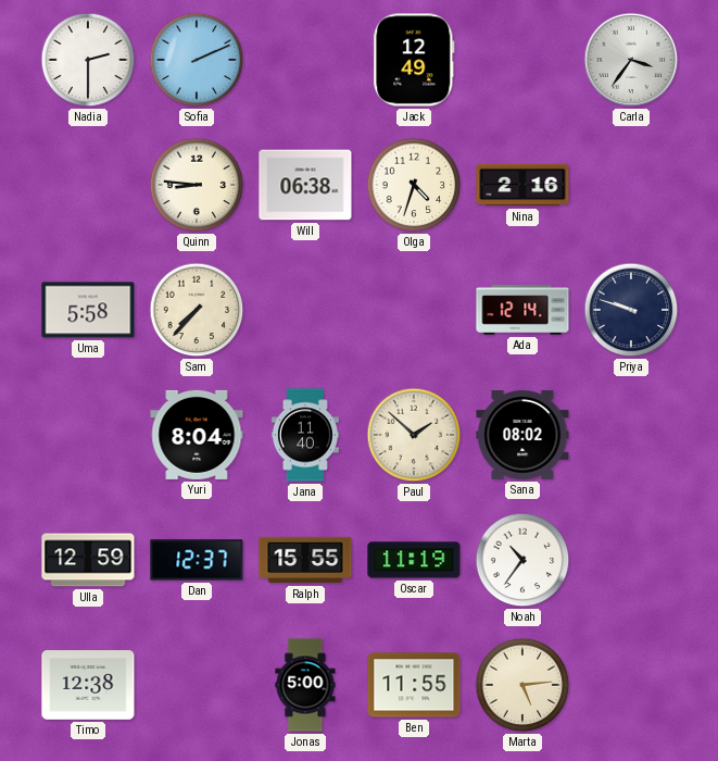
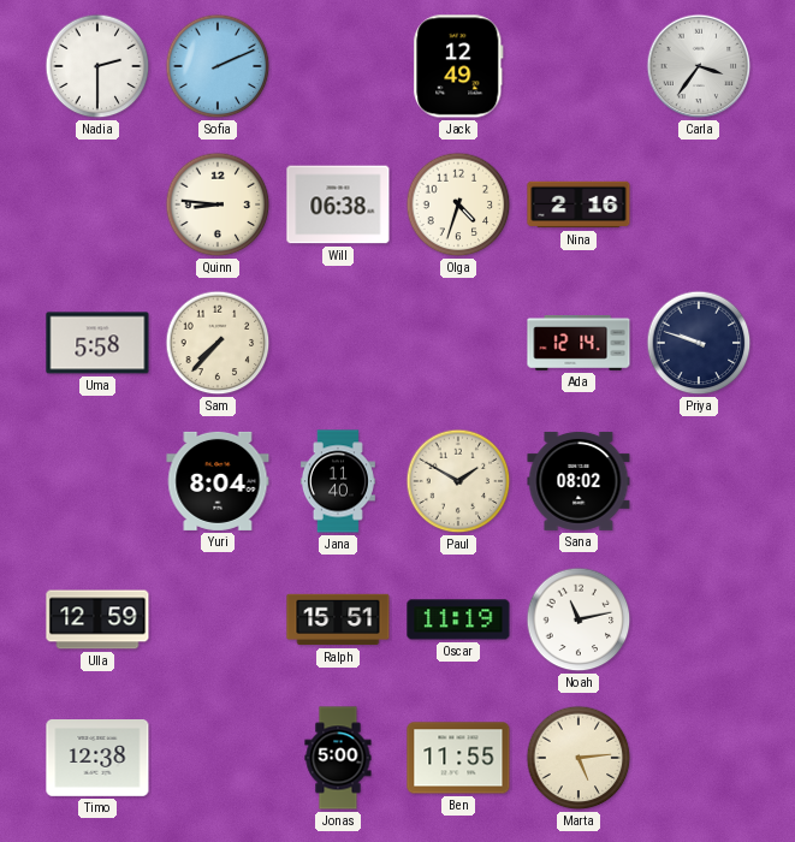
Paul: 1:52 -> 1:50 (458, 481)
Dan: 12:37 -> none (197, 560)
Ralph: 15:55 -> 15:51 (338, 619)
Noah: 10:36 -> 11:13 (579, 619)
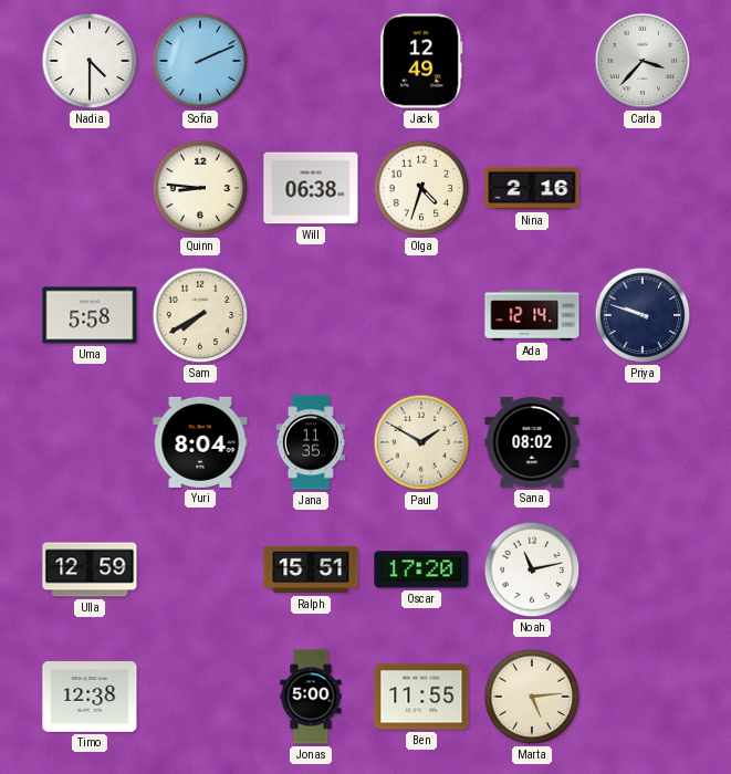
Nadia: 2:30 -> 4:30 (90, 61)
Carla: 3:36 -> 3:37 (643, 61)
Sam: 7:37 -> 7:40 (200, 315)
Jana: 11:40 -> 11:35 (311, 442)
Oscar: 11:19 -> 17:20 (421, 569)
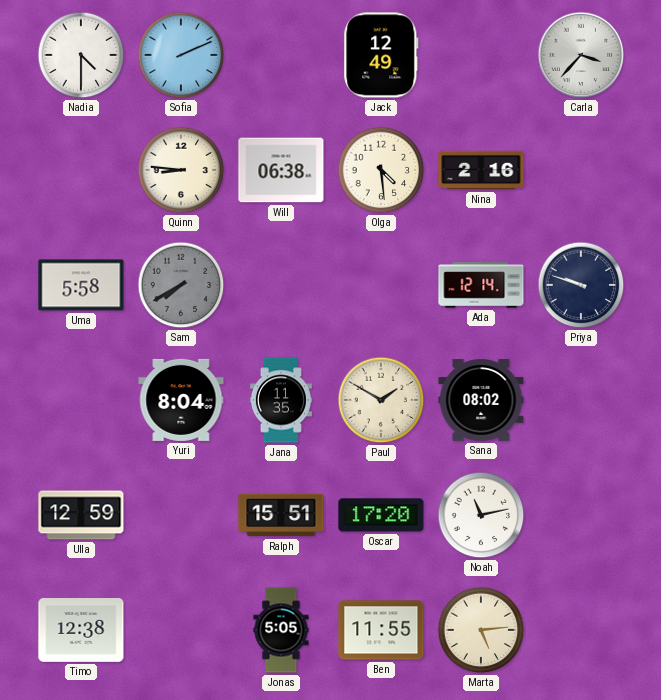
Olga: 4:33 -> 4:29 (381, 170)
Sam dial: cream -> grey (181, 285)
Jonas: 5:00 -> 5:05 (281, 630)
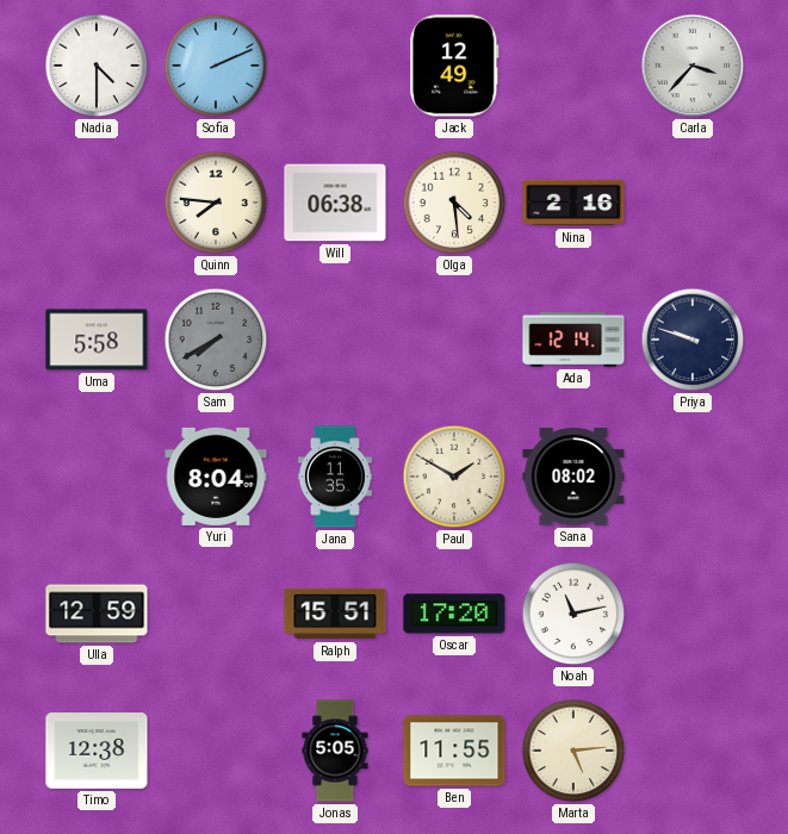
Quinn: 8:46 -> 7:46 (216, 203)
